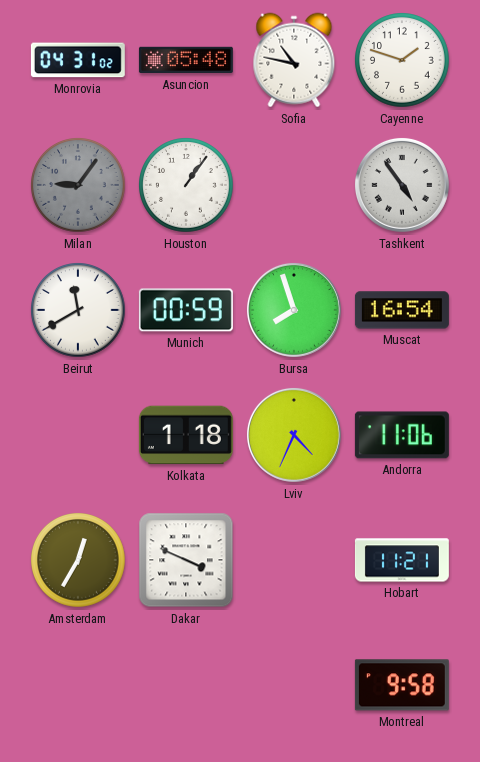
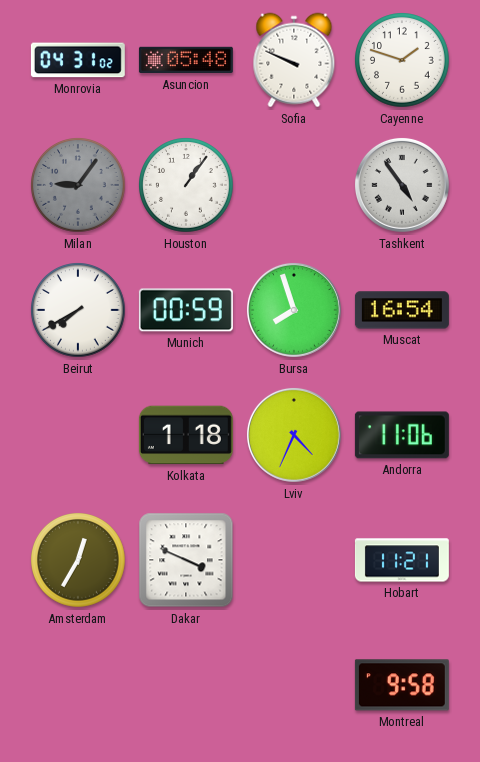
Sofia: 10:47 -> 9:49 (294, 60)
Beirut: 11:40 -> 7:40 (79, 311)
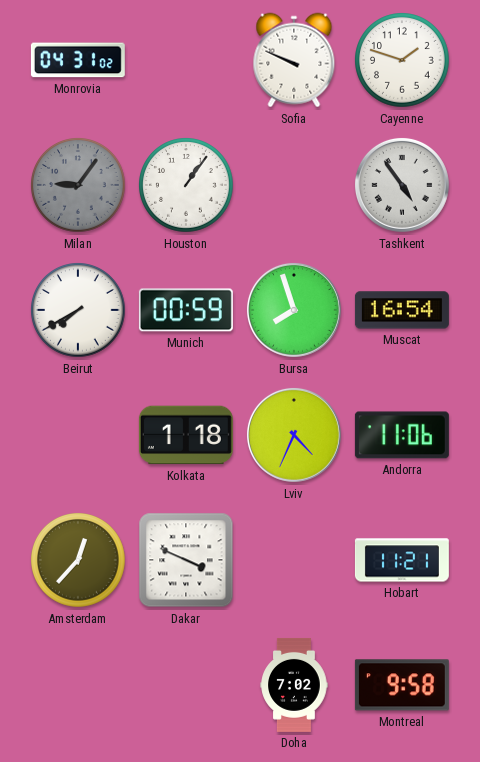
Asuncion: 05:48 -> none (186, 60)
Amsterdam: 12:35 -> 12:37 (79, 561)
Doha: none -> 7:02 (294, 685)
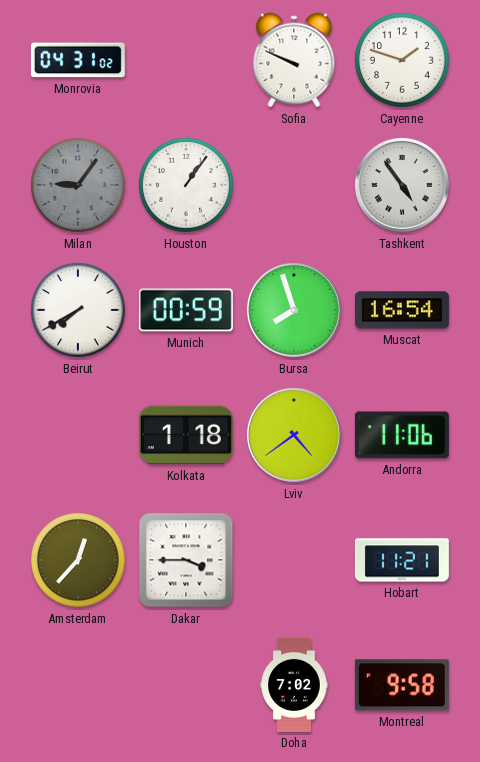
Lviv: 4:34 -> 4:39 (294, 435)
Dakar: 3:49 -> 3:45 (186, 560)
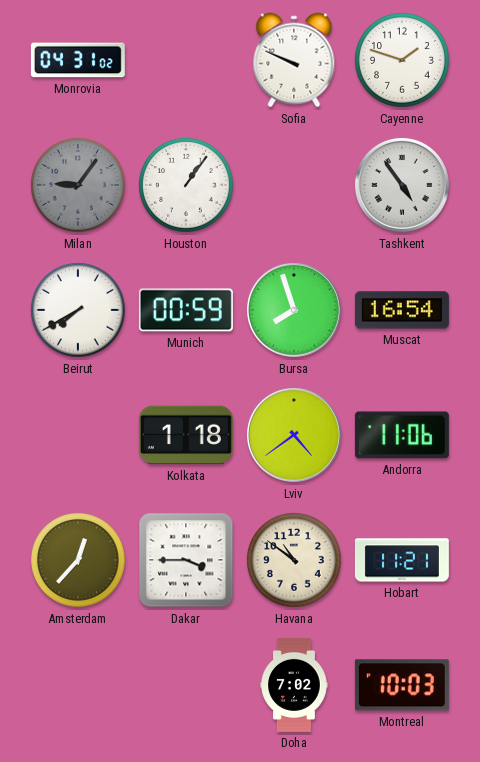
Havana: none -> 10:51 (295, 561)
Montreal: 9:58 -> 10:03 (402, 685)
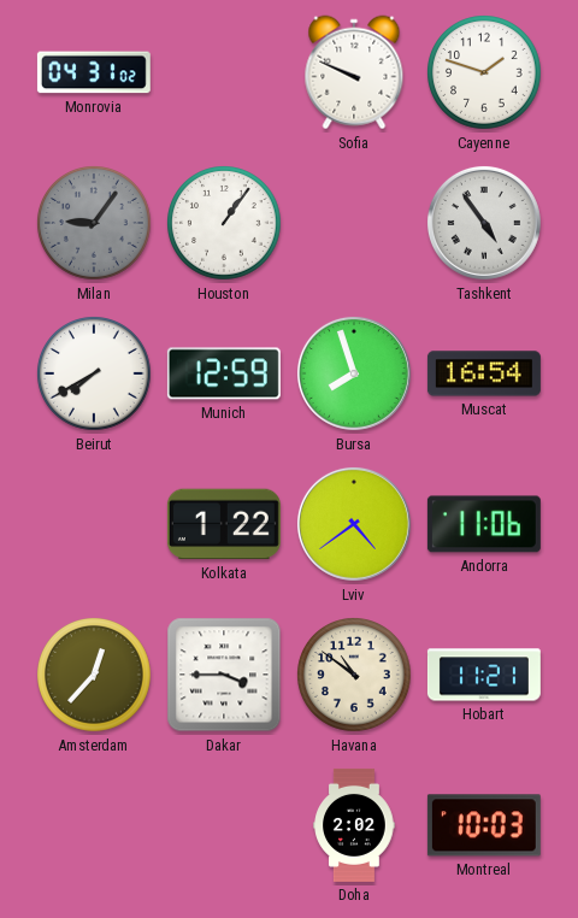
Munich: 00:59 -> 12:59 (224, 373)
Kolkata: 1:18 -> 1:22 (224, 524)
Doha: 7:02 -> 2:02 (354, 825)
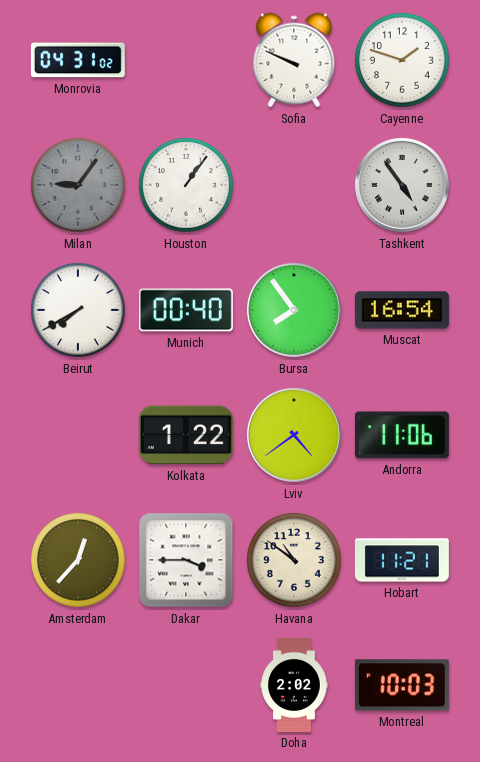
Munich: 12:59 -> 00:40 (186, 310)
Bursa: 7:57 -> 7:54 (294, 310)
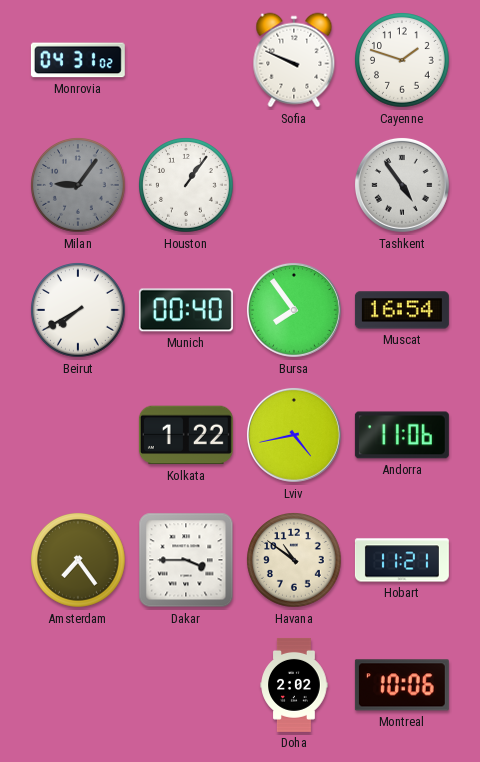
Lviv: 4:39 -> 4:43 (294, 435)
Amsterdam: 12:37 -> 7:24 (79, 561)
Montreal: 10:03 -> 10:06 (402, 685)
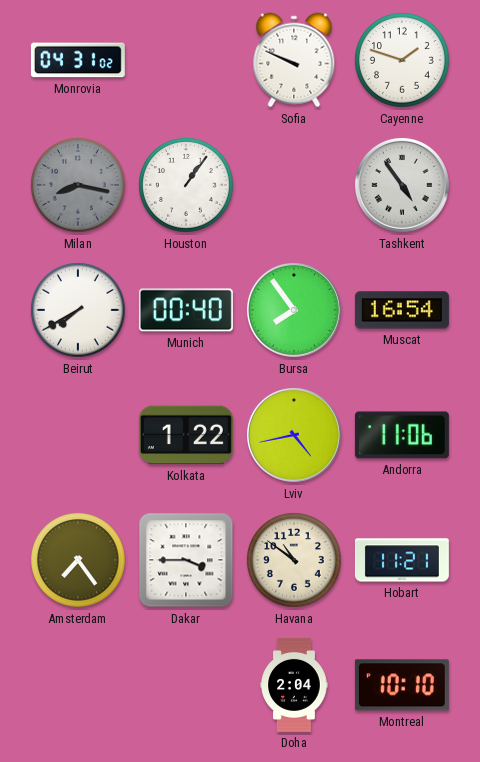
Milan: 9:06 -> 8:17 (79, 186)
Doha: 2:02 -> 2:04 (294, 685)
Montreal: 10:06 -> 10:10 (402, 685)
